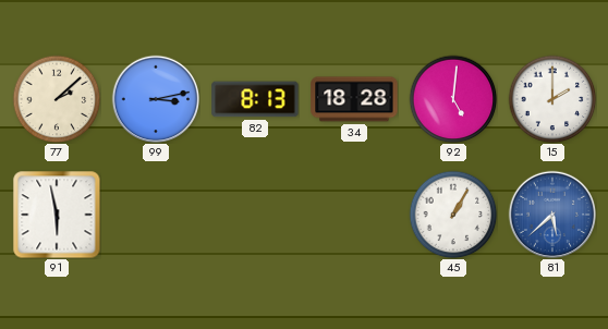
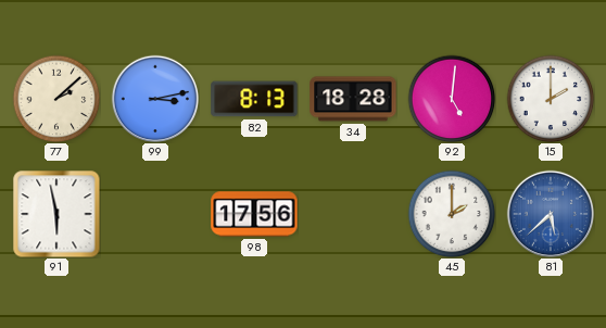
98: none -> 17:56 (254, 214)
45: 1:05 -> 2:00 (452, 214)
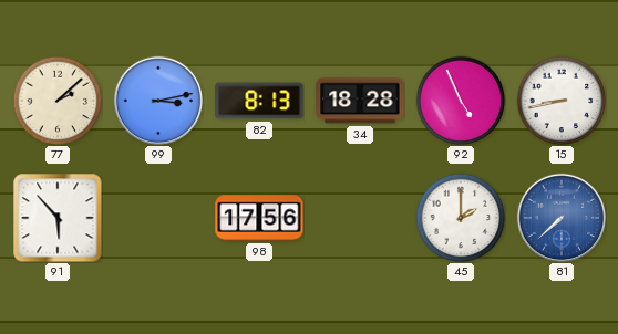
92: 5:01 -> 4:56 (461, 101)
15: 2:00 -> 8:43 (562, 101)
91: 5:58 -> 5:53 (58, 218)
81: 5:38 -> 7:38 (560, 217)
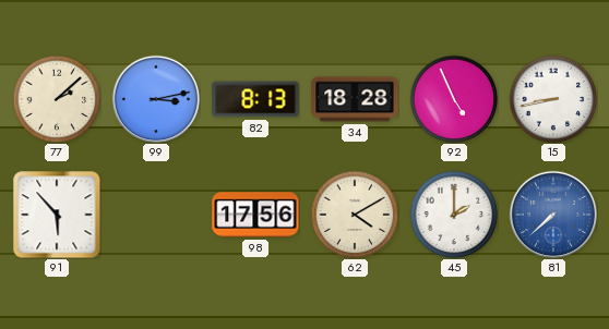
62: none -> 4:10 (355, 215)
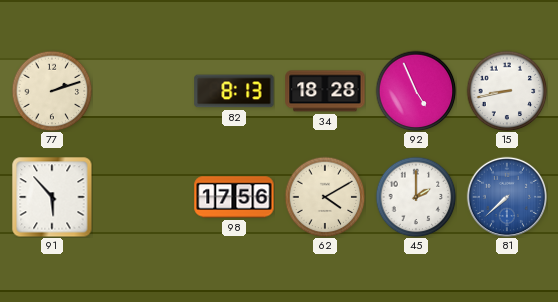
77: 2:08 -> 2:12 (52, 91)
99: 3:13 -> none (155, 98)
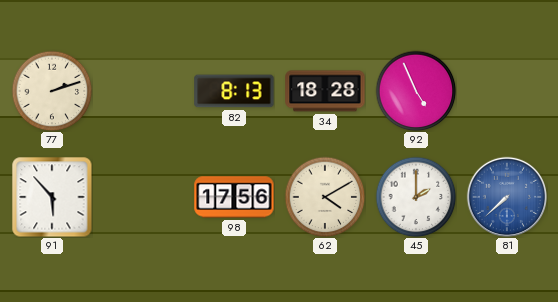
15: 8:43 -> none (507, 91)
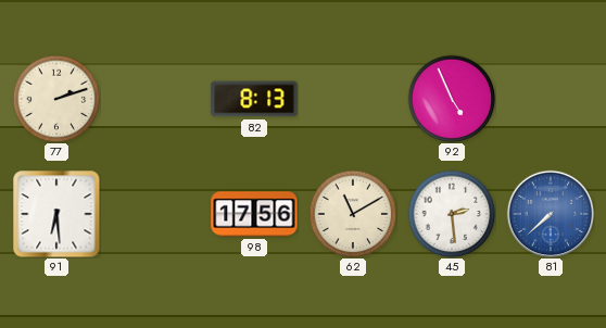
34: 18:28 -> none (325, 91)
91: 5:53 -> 6:29 (56, 214)
62: 4:10 -> 11:10 (353, 214)
45: 2:00 -> 2:29 (452, 214)
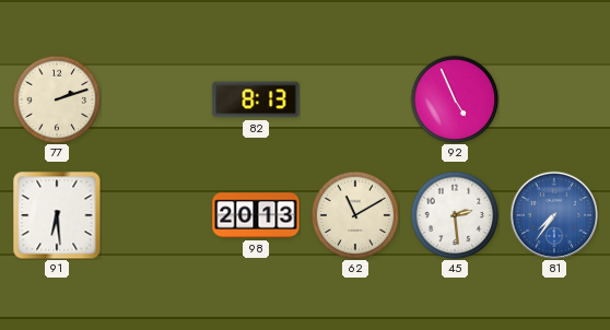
98: 17:56 -> 20:13 (256, 215)
81: 7:38 -> 7:36 (553, 214)
